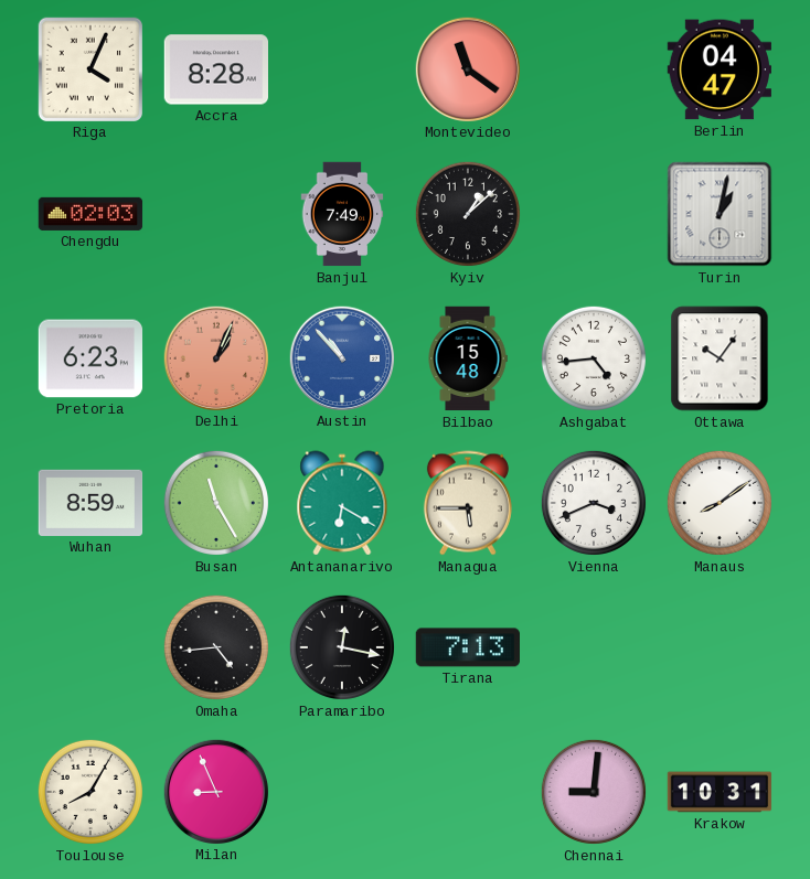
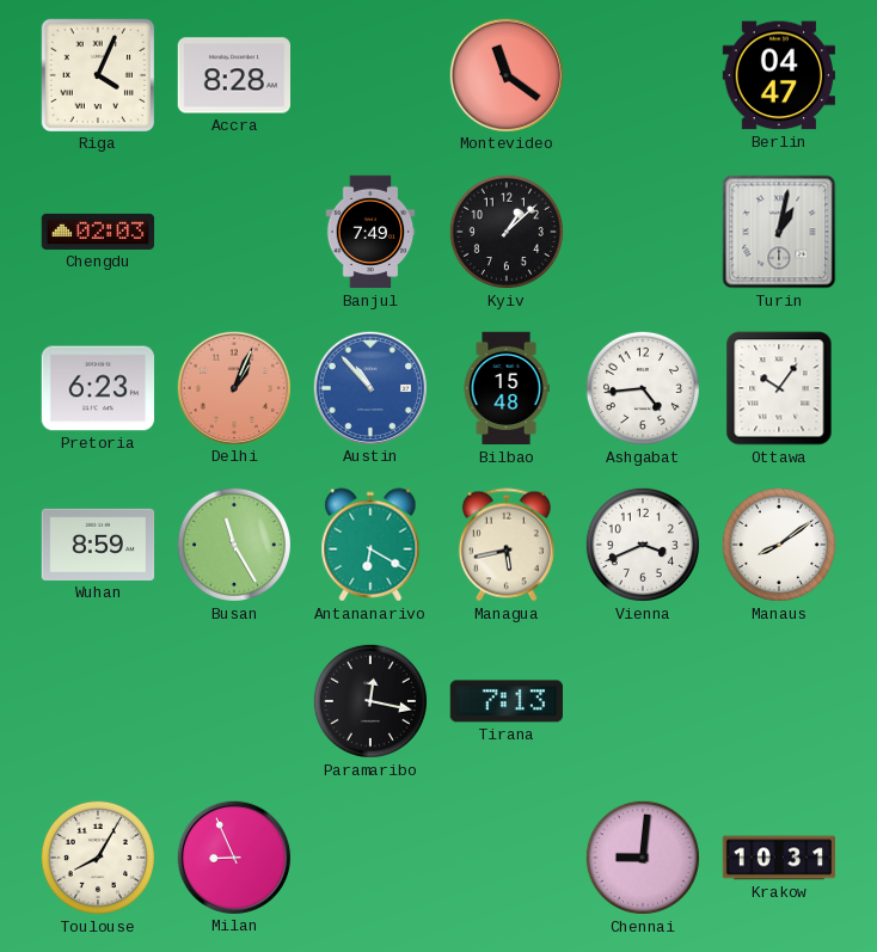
Managua: 5:45 -> 5:43 (507, 545)
Omaha: 4:44 -> none (216, 647)
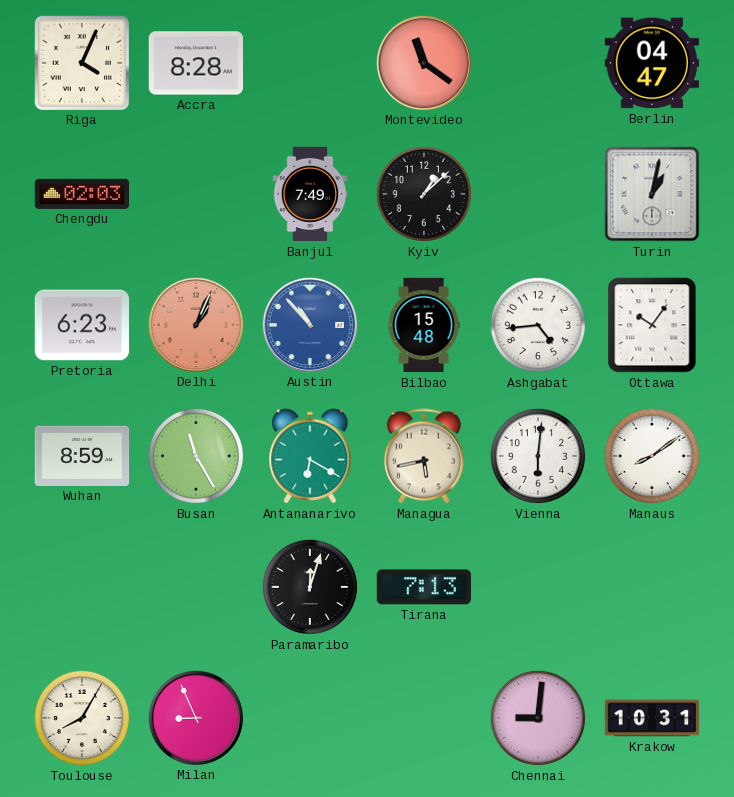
Vienna: 3:41 -> 6:01 (538, 456)
Paramaribo: 12:17 -> 12:03 (310, 587)
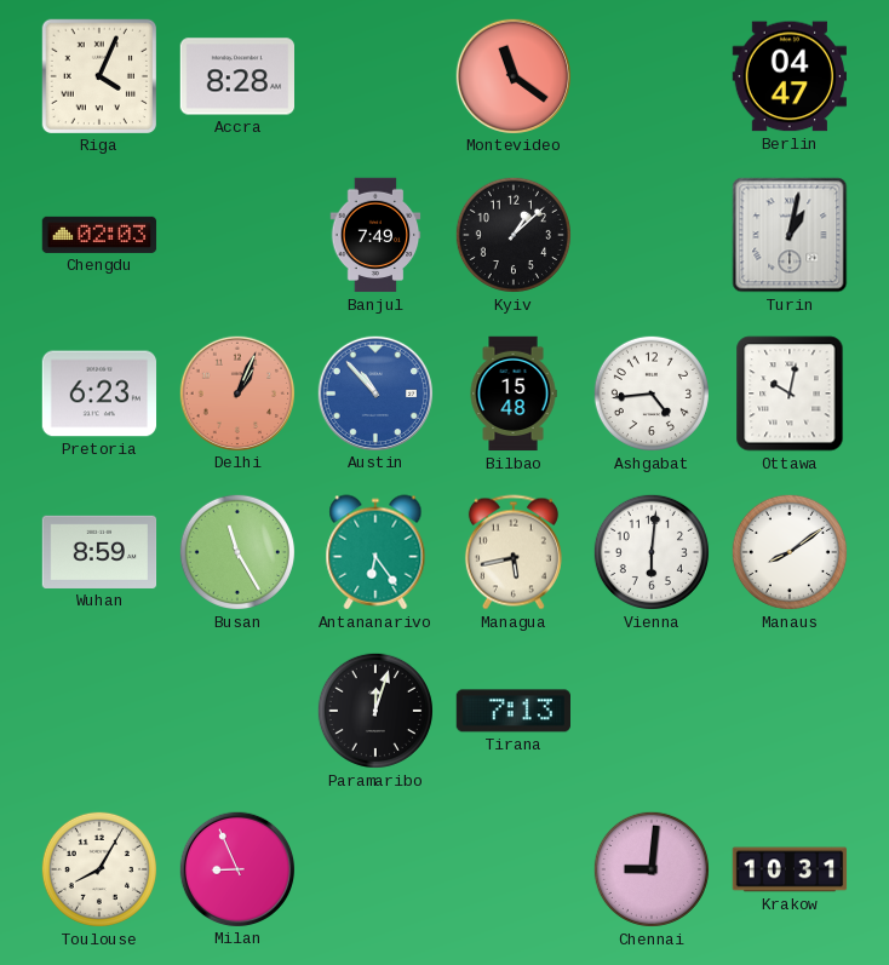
Ottawa: 10:06 -> 10:02 (790, 394)
Antananarivo: 6:20 -> 6:24 (375, 552)
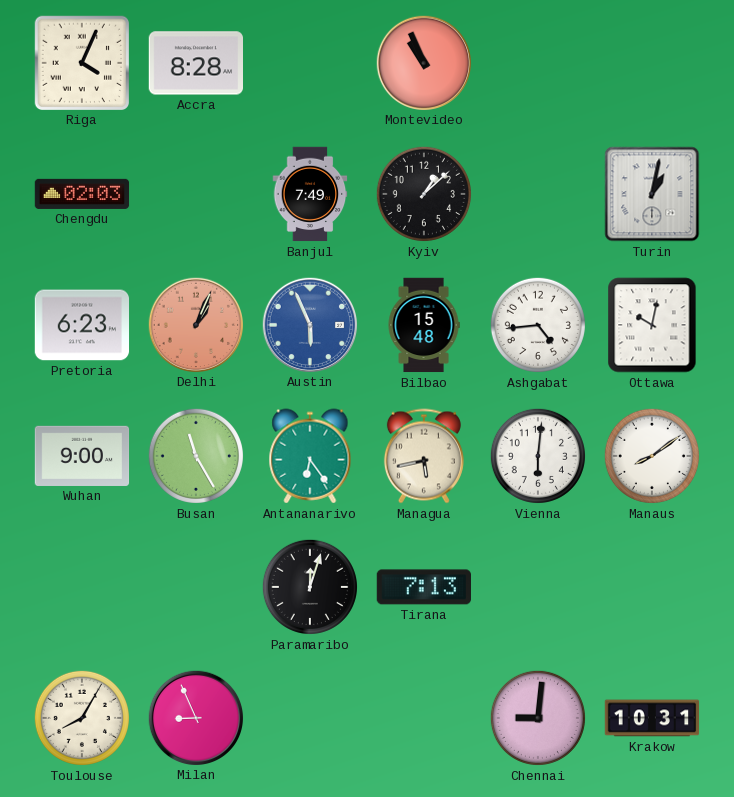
Montevideo: 11:21 -> 10:56 (423, 62)
Berlin: 04:47 -> none (788, 76)
Austin: 10:53 -> 5:56 (309, 324)
Wuhan: 8:59 -> 9:00 (82, 456)
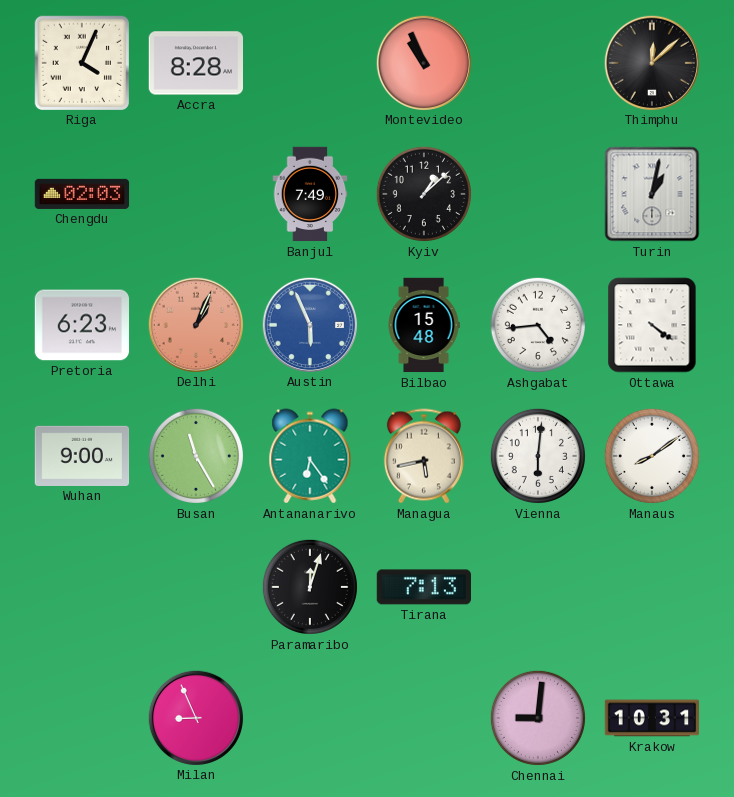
Thimphu: none -> 12:08 (651, 62)
Ottawa: 10:02 -> 4:21 (652, 325)
Toulouse: 8:05 -> none (82, 718)
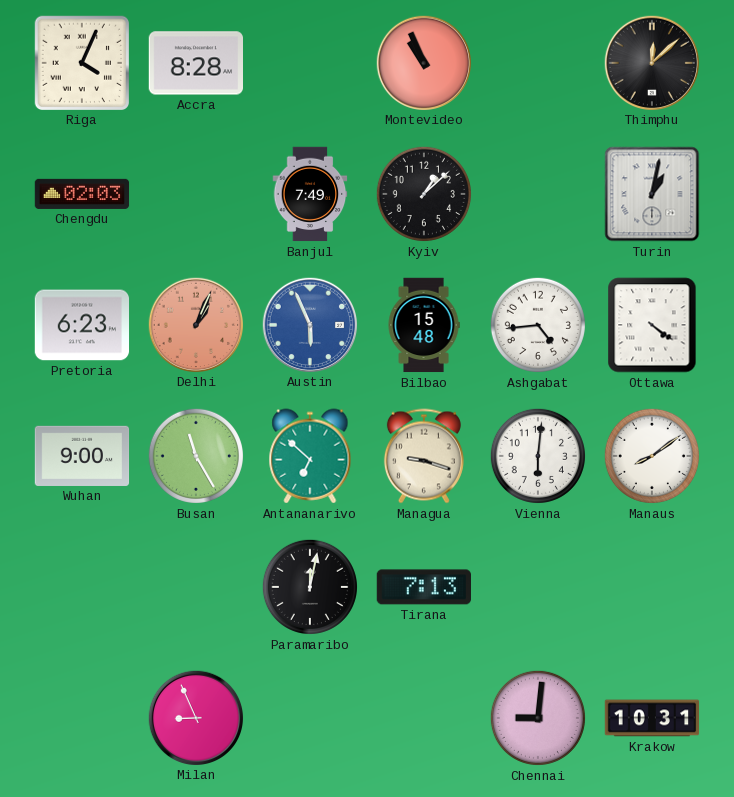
Antananarivo: 6:24 -> 6:52 (310, 456)
Managua: 5:43 -> 9:18 (424, 456)
Paramaribo: 12:03 -> 12:02 (310, 587)
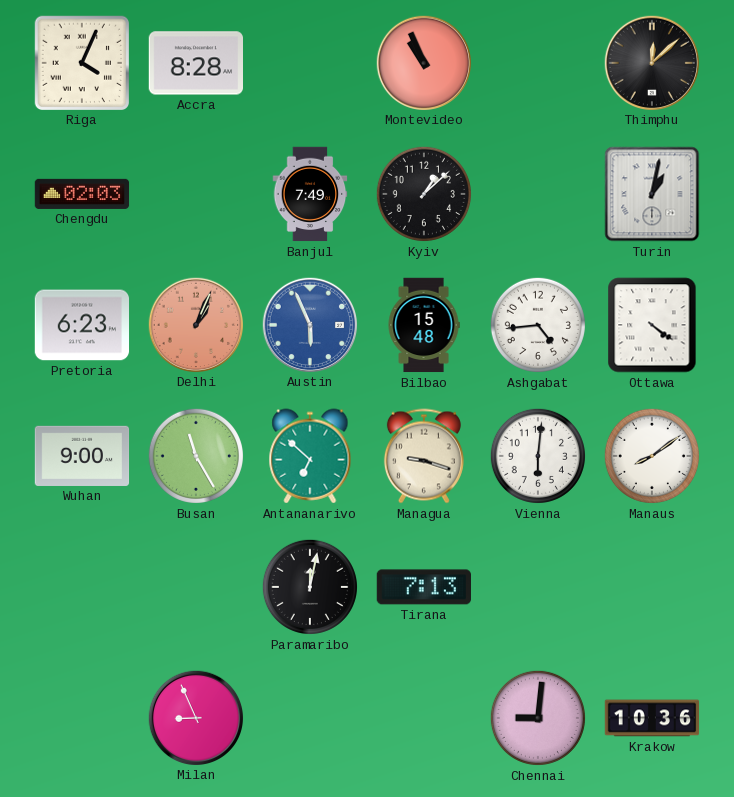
Krakow: 10:31 -> 10:36 (652, 718)
